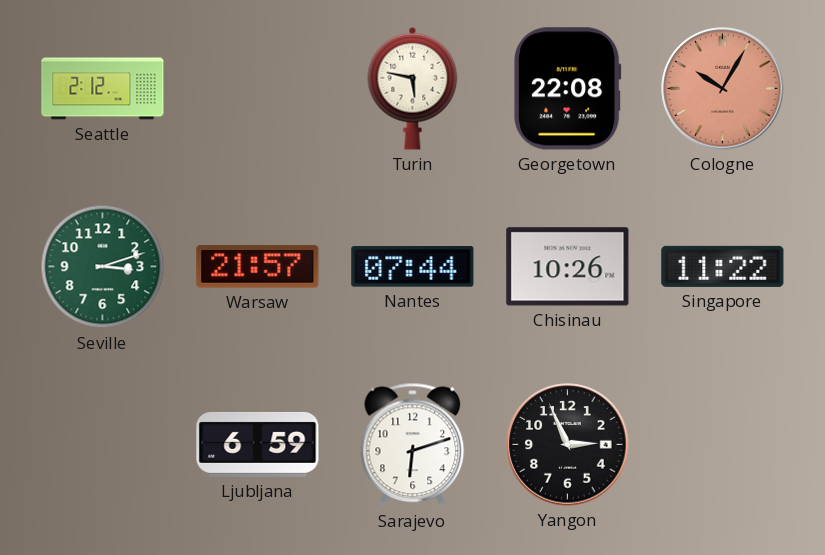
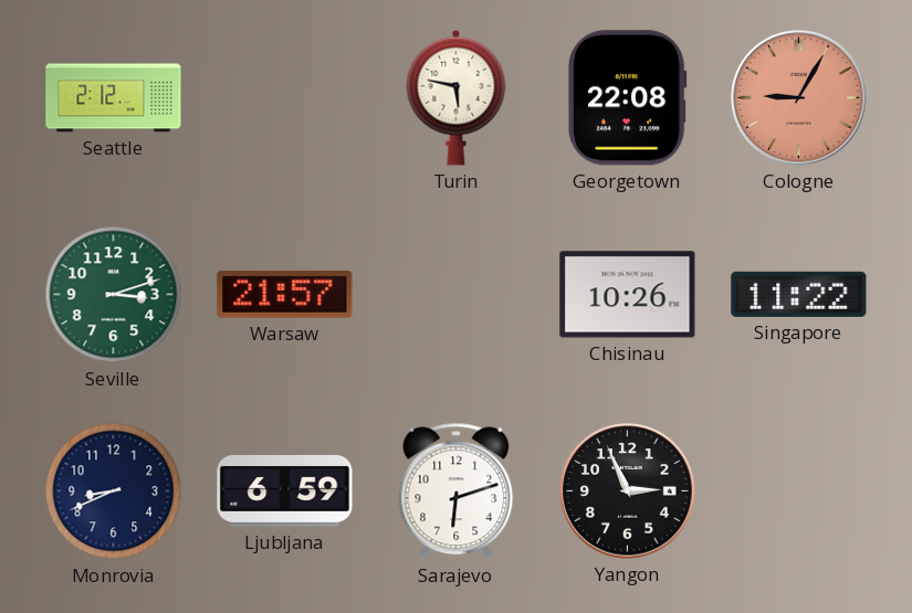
Cologne: 10:05 -> 9:05 (799, 98)
Nantes: 07:44 -> none (413, 267)
Monrovia: none -> 8:41 (114, 492)
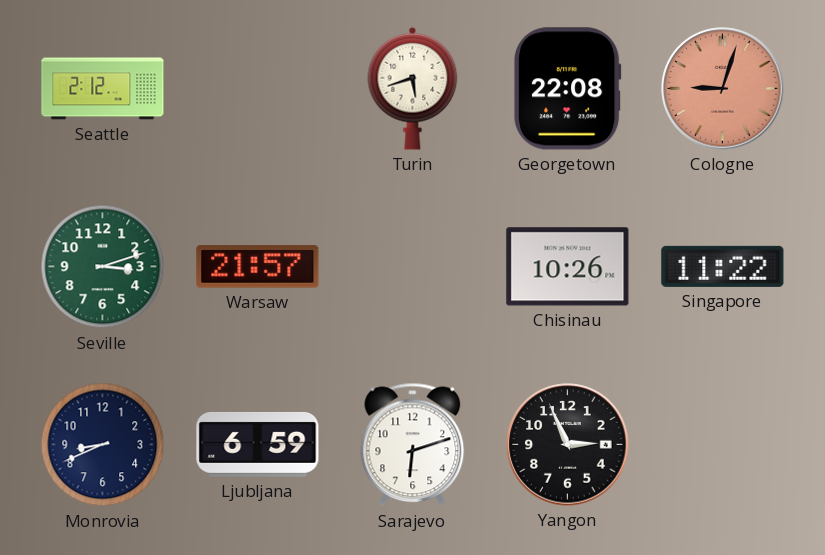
Turin: 5:47 -> 5:42 (413, 88)
Cologne: 9:05 -> 9:03 (723, 89)
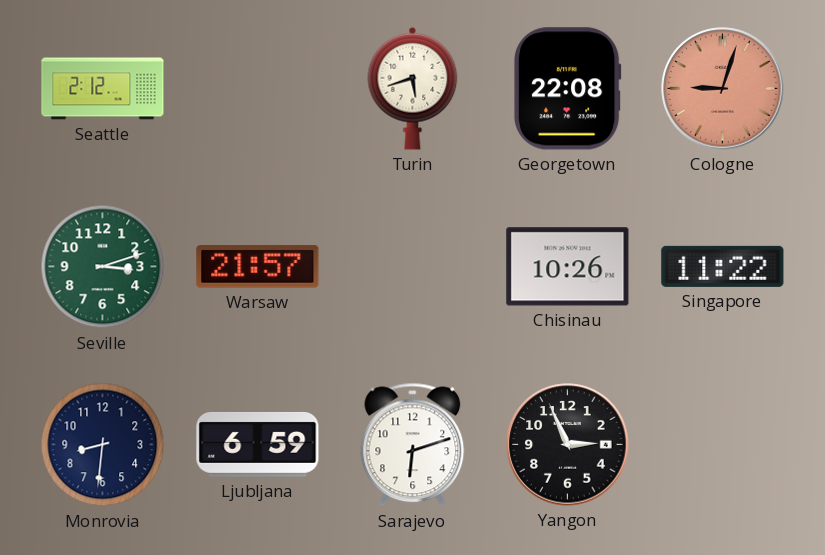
Monrovia: 8:41 -> 8:31 (103, 445)
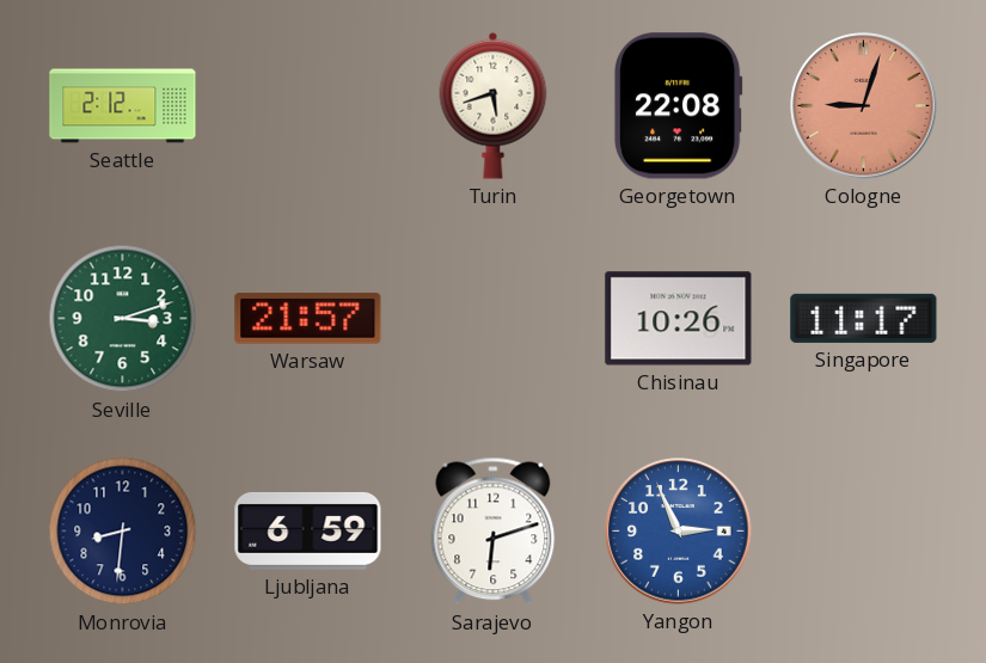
Singapore: 11:22 -> 11:17 (864, 318)
Yangon dial: black -> blue (679, 532)
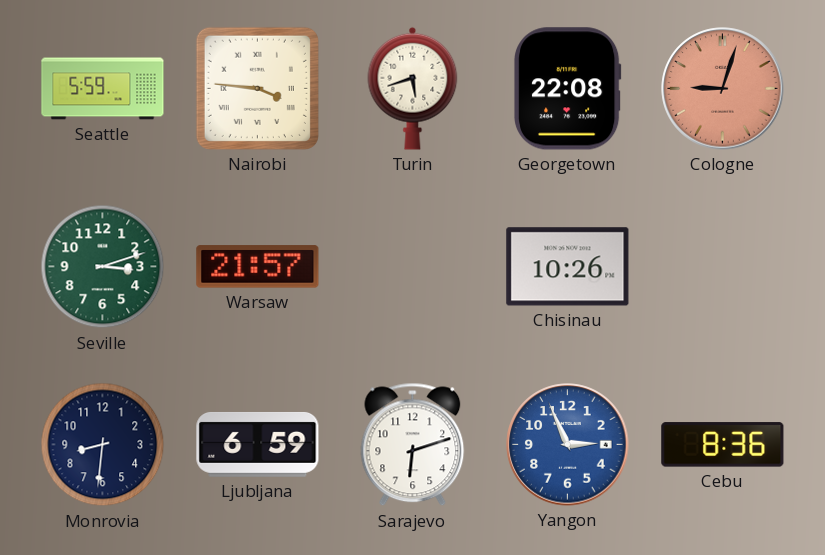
Seattle: 2:12 -> 5:59 (103, 89)
Nairobi: none -> 3:46 (257, 88)
Singapore: 11:17 -> none (864, 318)
Cebu: none -> 8:36 (723, 445)
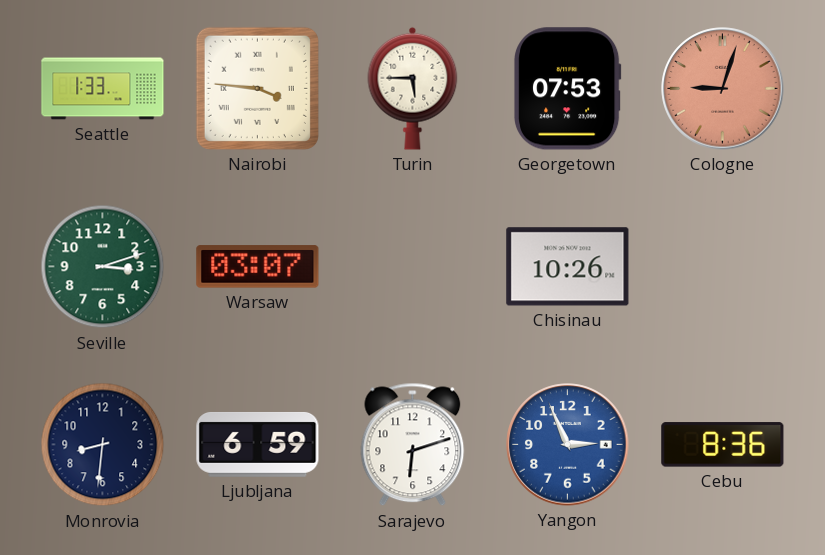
Seattle: 5:59 -> 1:33 (103, 89)
Turin: 5:42 -> 5:45 (413, 88)
Georgetown: 22:08 -> 07:53 (567, 89)
Warsaw: 21:57 -> 03:07 (258, 267)
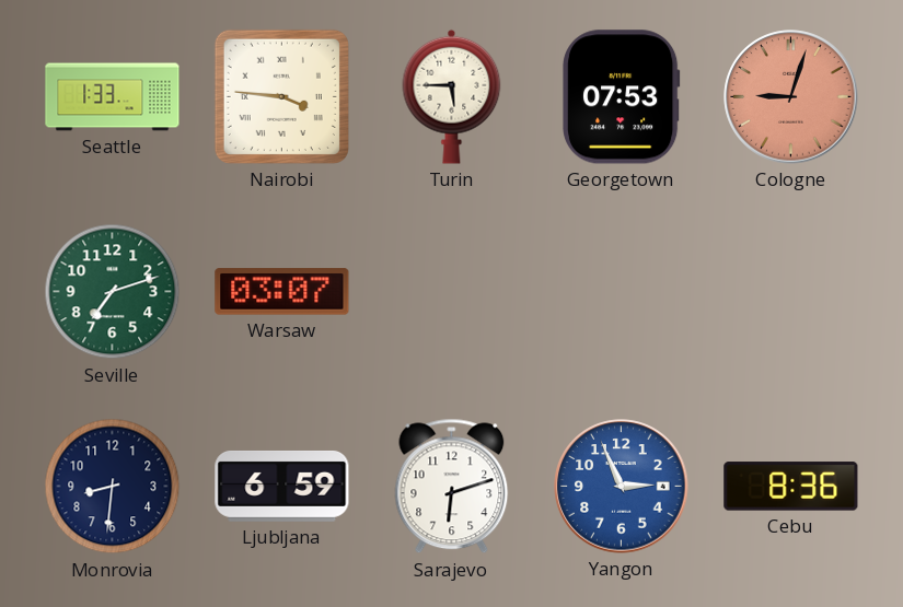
Seville: 3:12 -> 7:12 (113, 292)
Chisinau: 10:26 -> none (568, 267)
